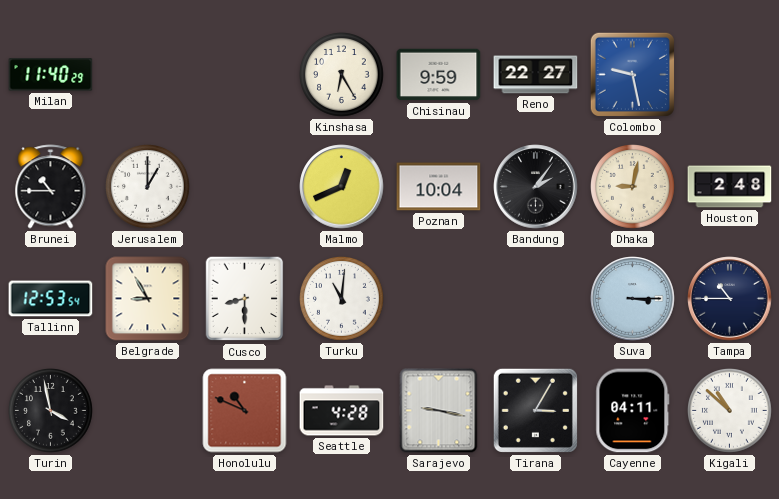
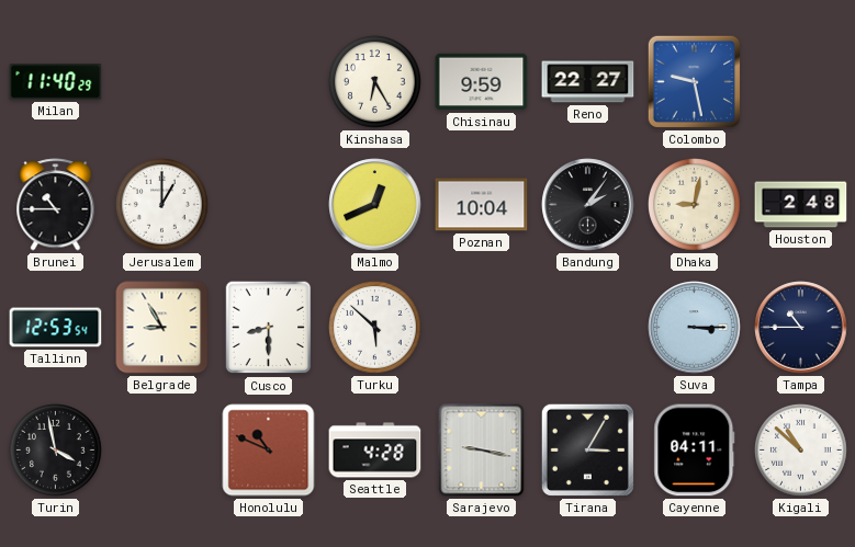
Turku: 11:01 -> 5:52 (375, 328)
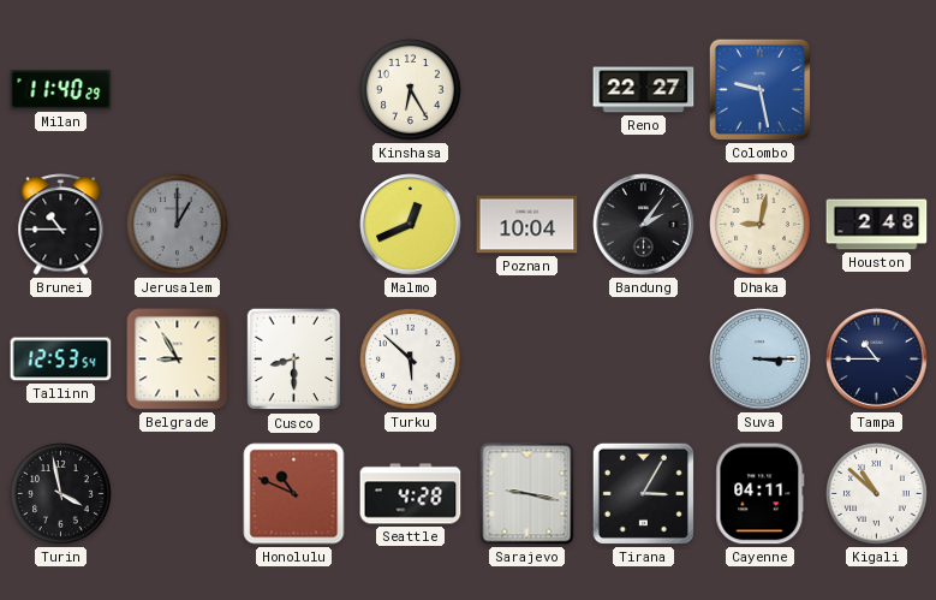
Chisinau: 9:59 -> none (482, 82)
Jerusalem dial: white -> grey (178, 225)
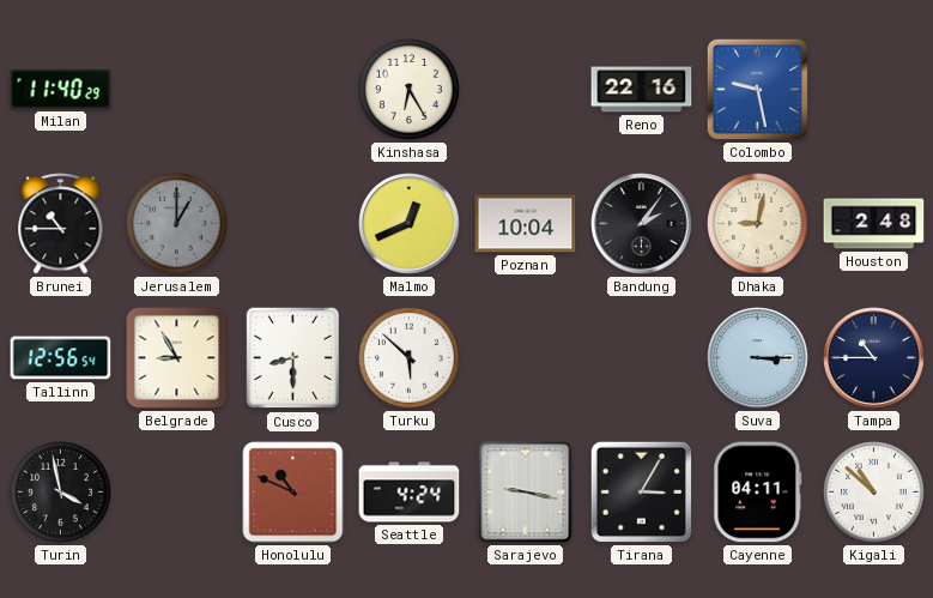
Reno: 22:27 -> 22:16 (642, 90)
Tallinn: 12:53 -> 12:56 (61, 358)
Seattle: 4:28 -> 4:24 (410, 493)
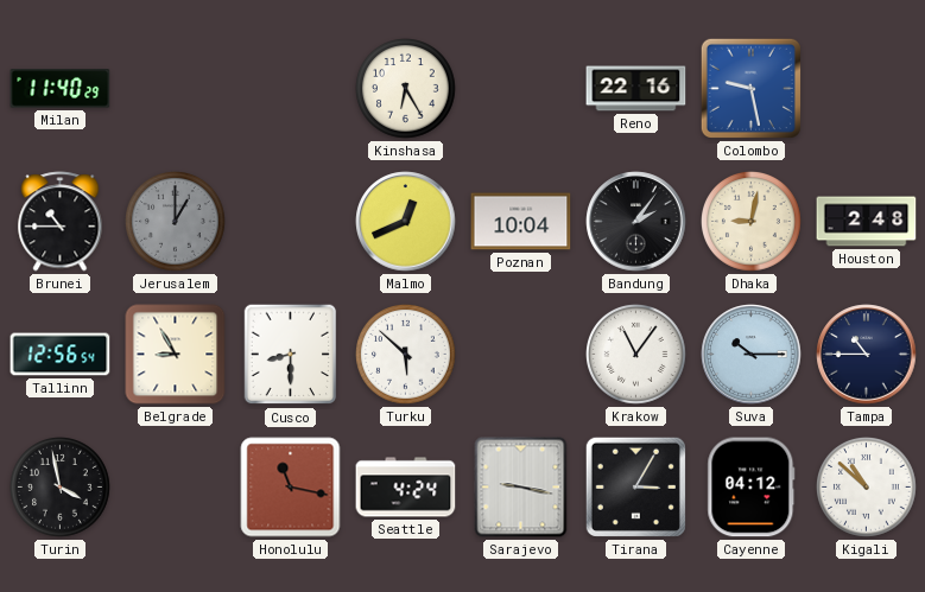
Krakow: none -> 11:06 (636, 355)
Suva: 3:15 -> 10:15 (752, 355)
Honolulu: 10:49 -> 11:17 (291, 488)
Cayenne: 04:11 -> 04:12 (752, 488)
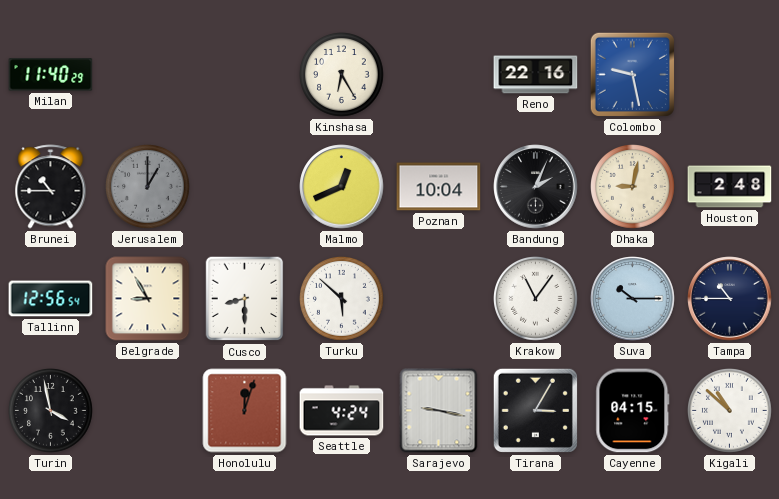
Bandung: 2:06 -> 2:04 (536, 187)
Honolulu: 11:17 -> 12:03 (245, 411)
Cayenne: 04:12 -> 04:15 (633, 411)
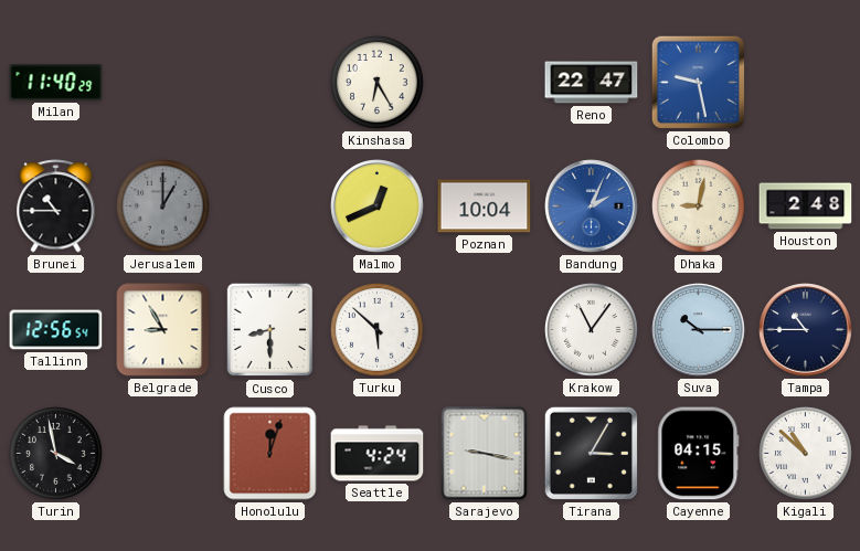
Reno: 22:16 -> 22:47 (592, 83)
Bandung dial: black -> blue (592, 206)
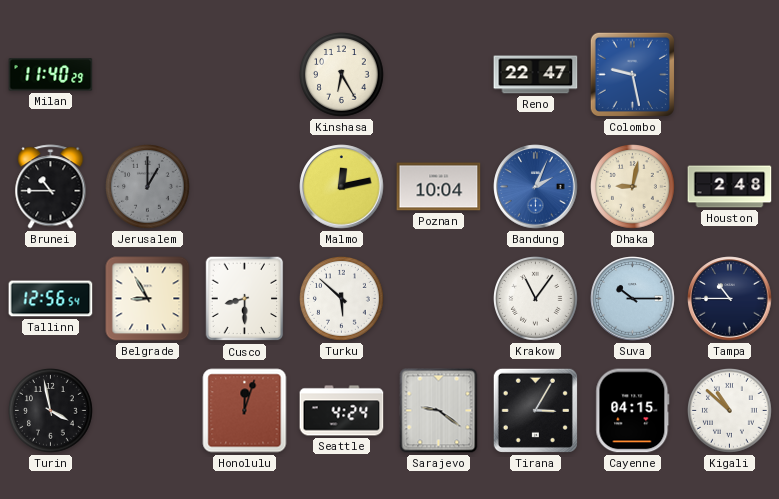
Malmo: 12:41 -> 12:13 (342, 187)
Sarajevo: 9:17 -> 9:21 (439, 411)
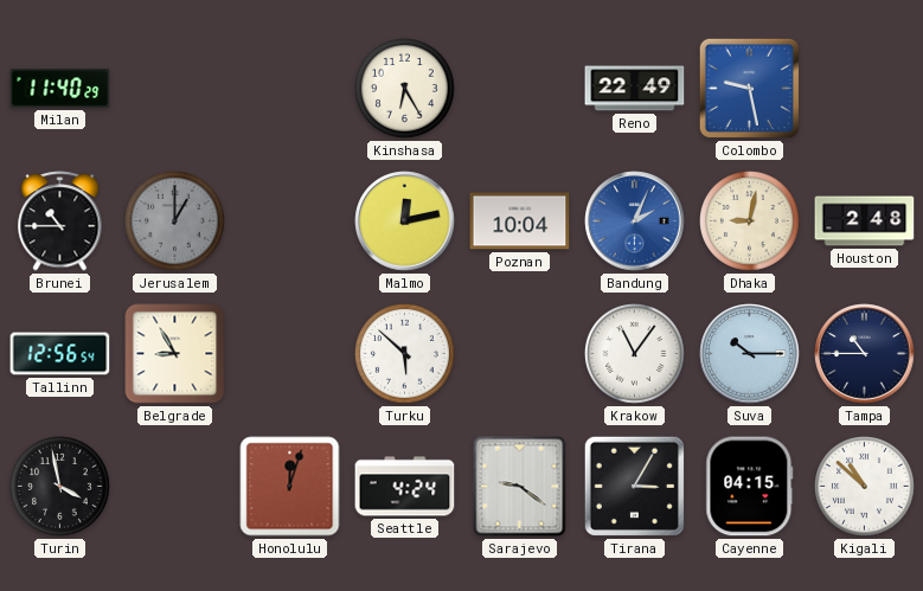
Reno: 22:47 -> 22:49 (635, 89)
Cusco: 8:30 -> none (245, 299)
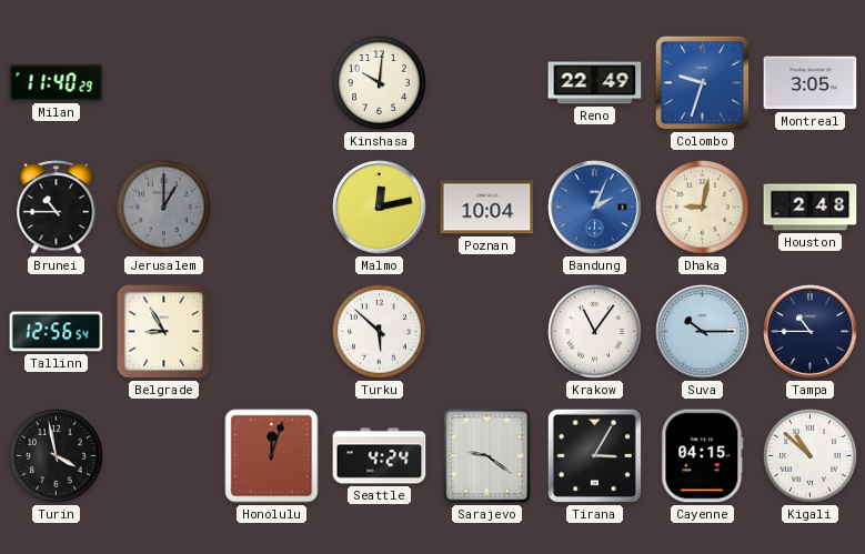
Kinshasa: 6:25 -> 10:01 (380, 83)
Colombo: 9:28 -> 9:33 (702, 82)
Montreal: none -> 3:05 (811, 83)
